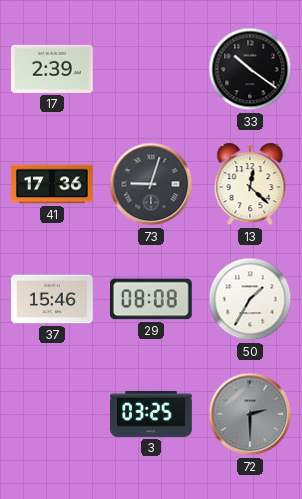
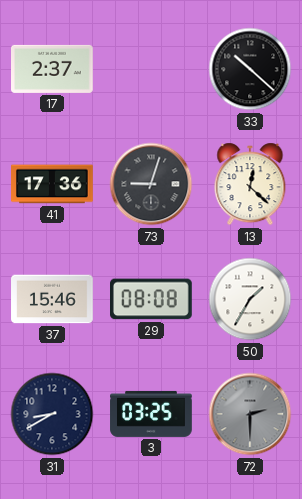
17: 2:39 -> 2:37 (52, 69)
33: 10:21 -> 10:22 (250, 69)
31: none -> 8:40 (52, 414)
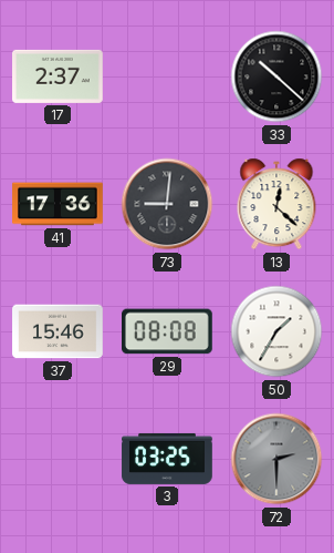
73: 9:03 -> 9:01 (167, 204)
31: 8:40 -> none (52, 414)
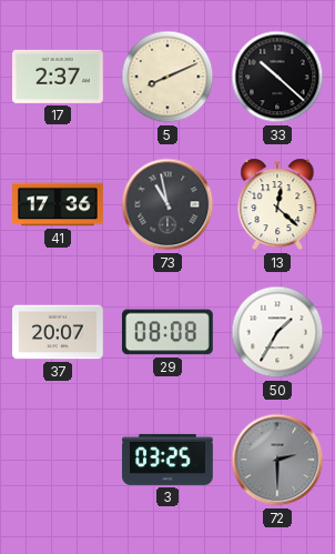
5: none -> 8:11 (167, 77)
73: 9:01 -> 10:58 (167, 204)
37: 15:46 -> 20:07 (58, 332)
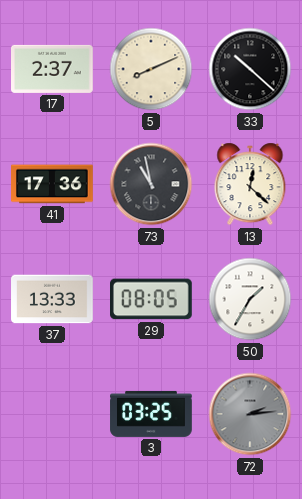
37: 20:07 -> 13:33 (52, 299)
29: 08:08 -> 08:05 (152, 299)
72: 2:30 -> 2:14 (250, 414)
